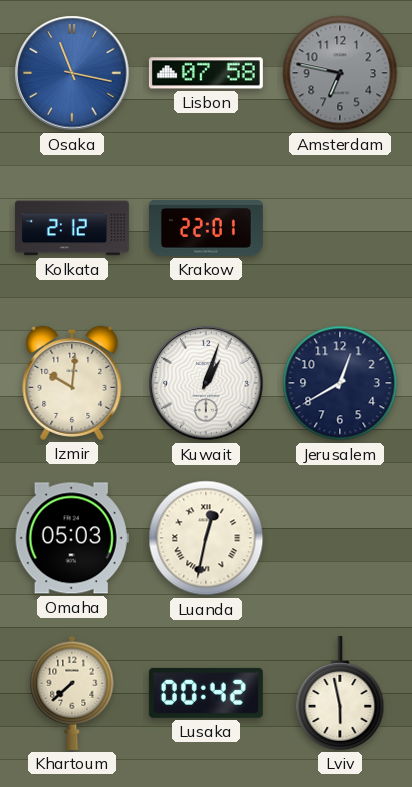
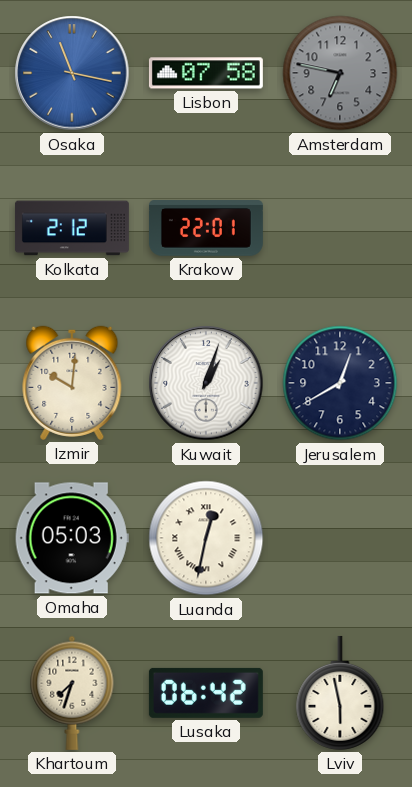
Khartoum: 7:38 -> 7:33 (72, 693)
Lusaka: 00:42 -> 06:42 (206, 693)
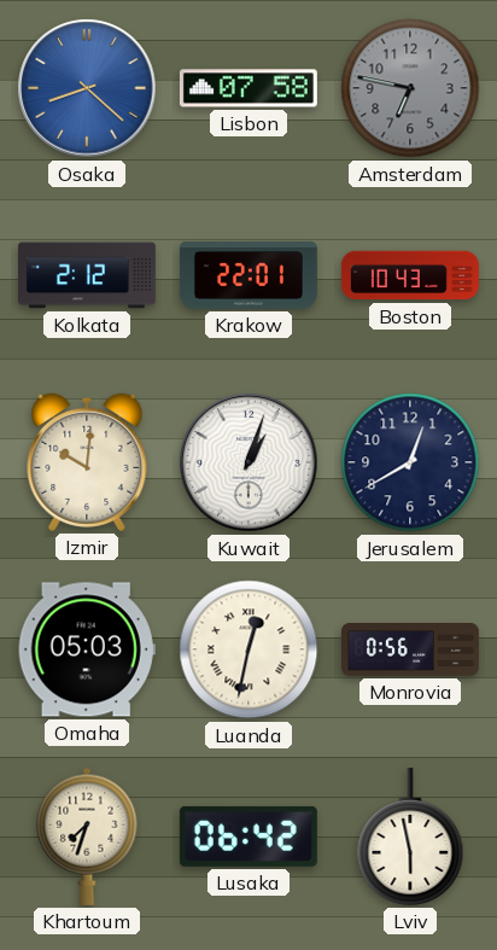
Osaka: 11:17 -> 8:22 (87, 88)
Boston: none -> 10:43 (410, 275)
Monrovia: none -> 0:56 (410, 651)
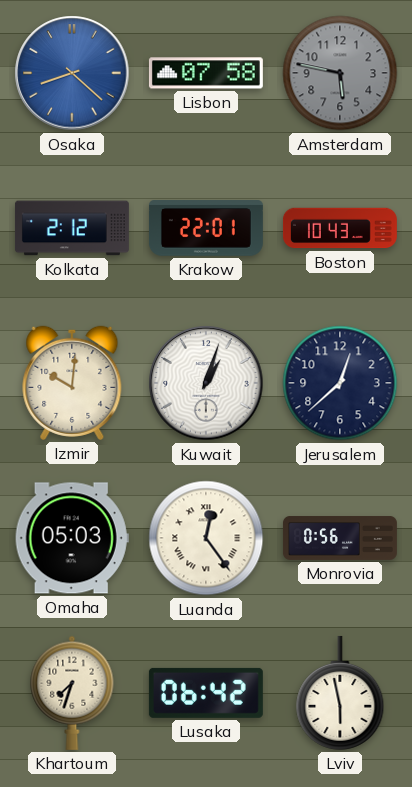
Amsterdam: 6:47 -> 5:47 (340, 73)
Jerusalem: 12:40 -> 12:38 (340, 383)
Luanda: 12:32 -> 12:24 (206, 538)
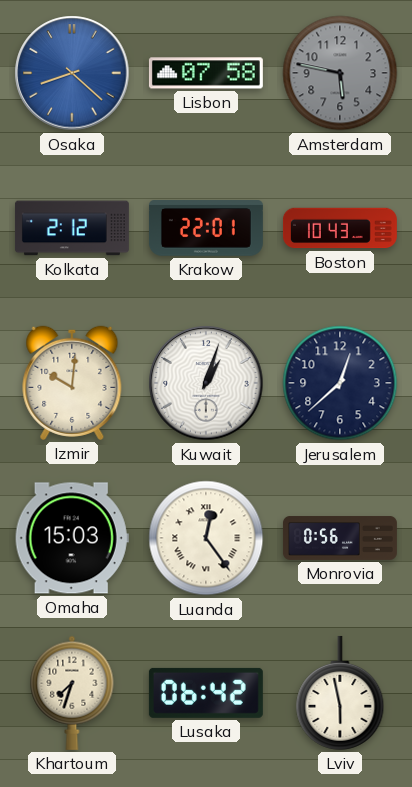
Omaha: 05:03 -> 15:03 (72, 538)
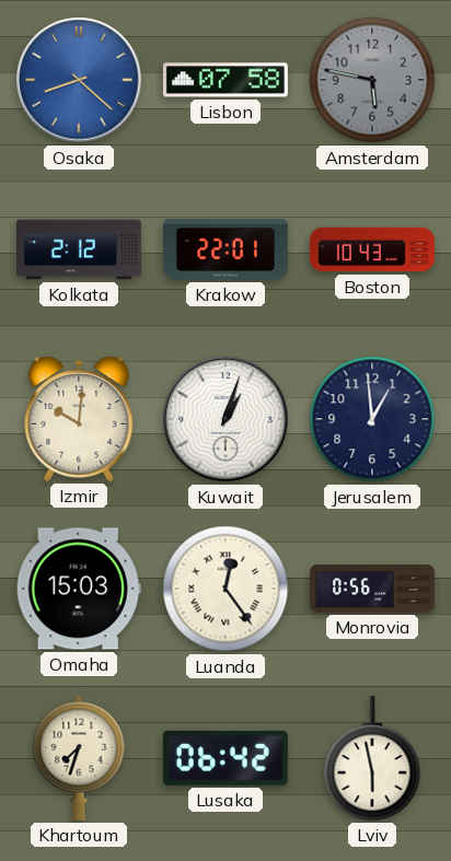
Jerusalem: 12:38 -> 12:59 (372, 419)
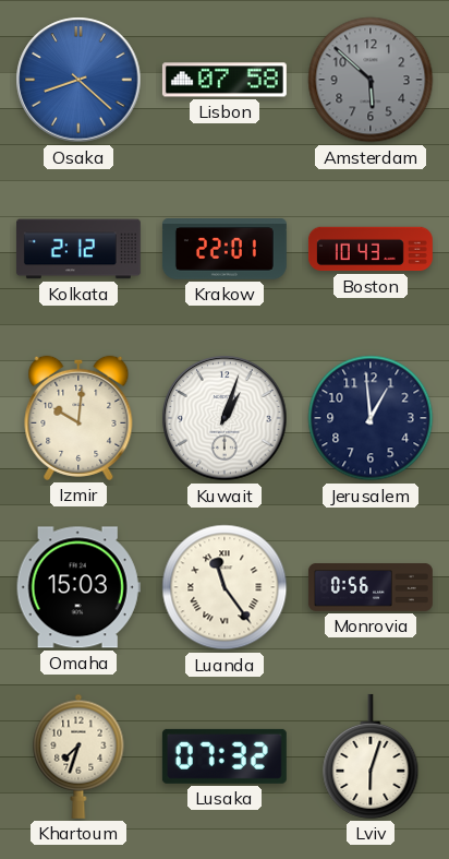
Amsterdam: 5:47 -> 5:52 (371, 80)
Luanda: 12:24 -> 11:24 (225, 587)
Lusaka: 06:42 -> 07:32 (225, 756)
Lviv: 5:58 -> 6:03 (371, 756)
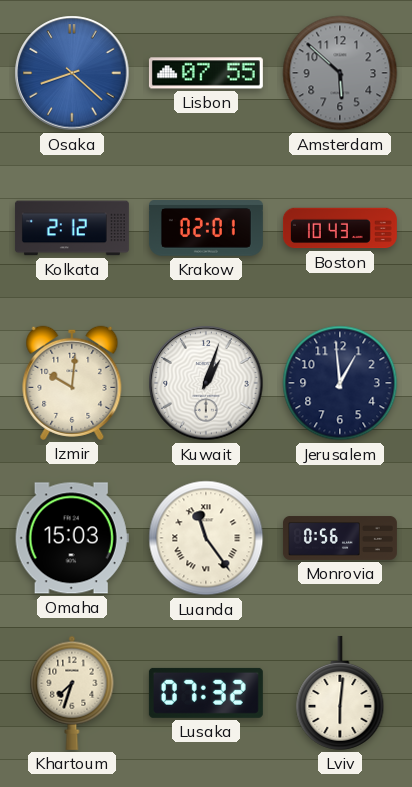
Lisbon: 07:58 -> 07:55 (206, 73)
Krakow: 22:01 -> 02:01 (206, 228)
Lviv: 6:03 -> 6:01 (340, 693)
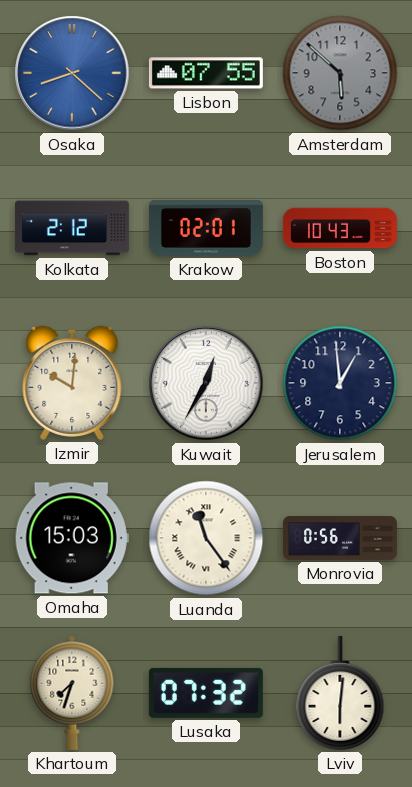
Kuwait: 1:03 -> 12:35 (206, 383)
